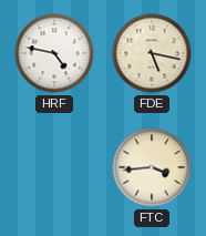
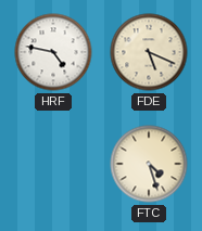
FDE: 5:17 -> 5:19 (149, 52)
FTC: 3:44 -> 4:27 (149, 164)
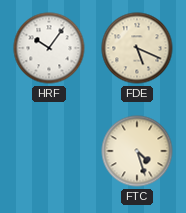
HRF: 4:47 -> 10:06 (49, 48)
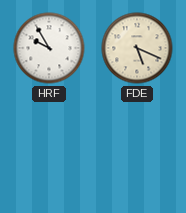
HRF: 10:06 -> 9:55 (49, 48)
FTC: 4:27 -> none (137, 151)
